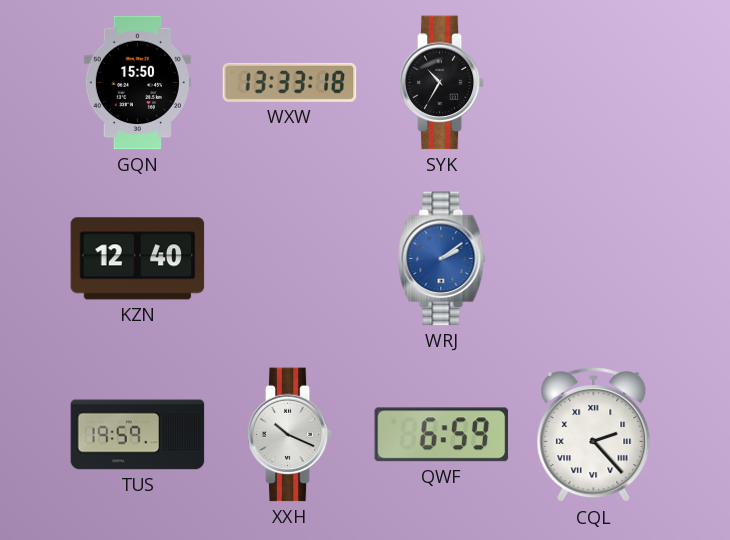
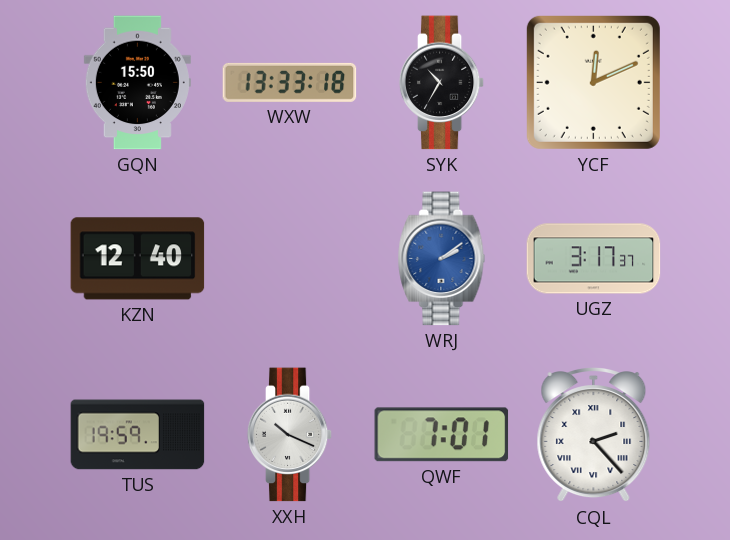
YCF: none -> 12:11 (593, 82)
UGZ: none -> 3:17 (594, 259)
QWF: 6:59 -> 7:01 (442, 435)
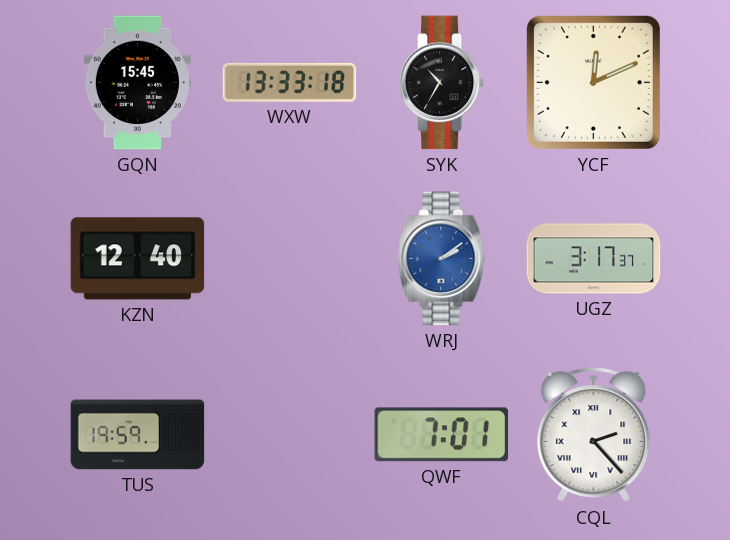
GQN: 15:50 -> 15:45 (137, 83)
XXH: 10:19 -> none (290, 435)
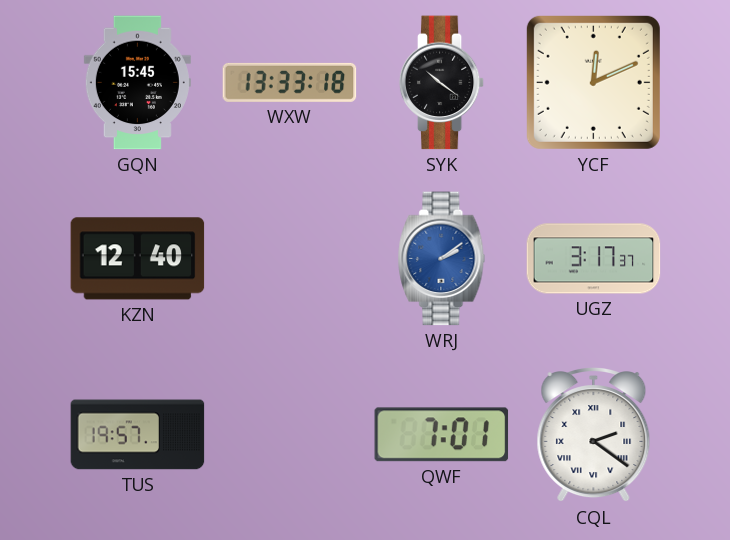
SYK: 10:35 -> 10:21 (442, 83)
TUS: 19:59 -> 19:57 (138, 435)
CQL: 2:23 -> 2:21 (594, 436)
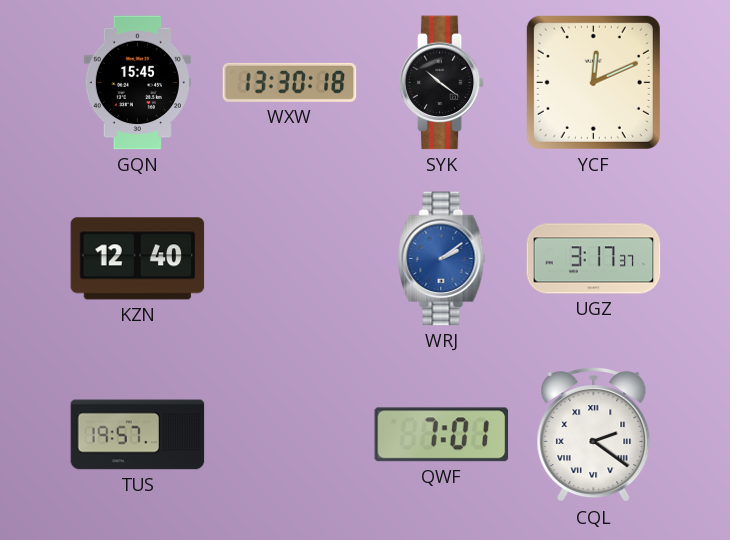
WXW: 13:33 -> 13:30 (290, 82)
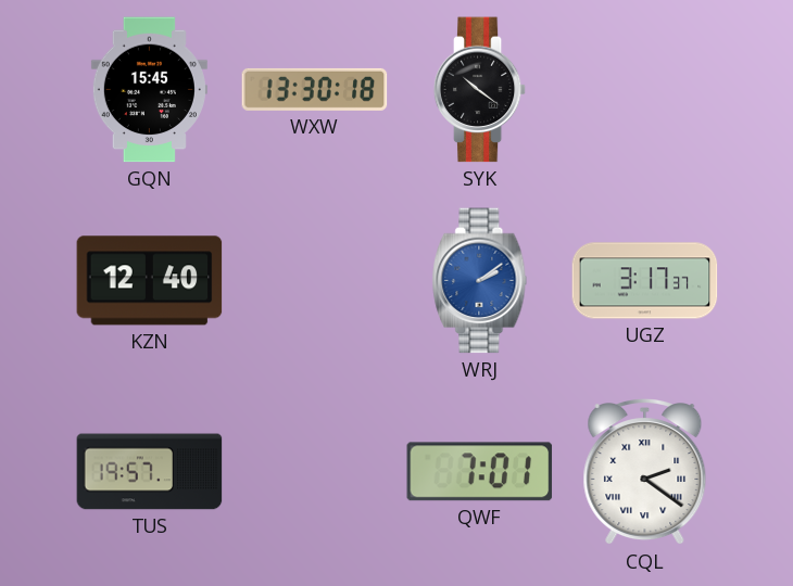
YCF: 12:11 -> none (593, 82)
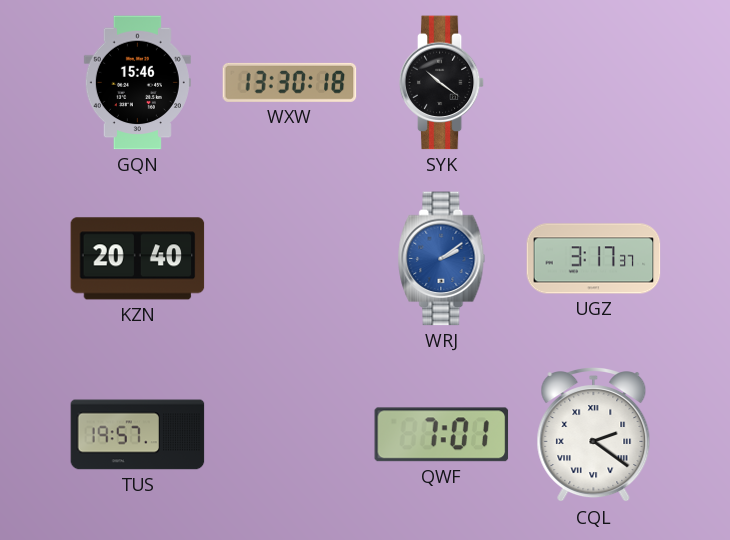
GQN: 15:45 -> 15:46 (137, 83)
KZN: 12:40 -> 20:40 (138, 259)
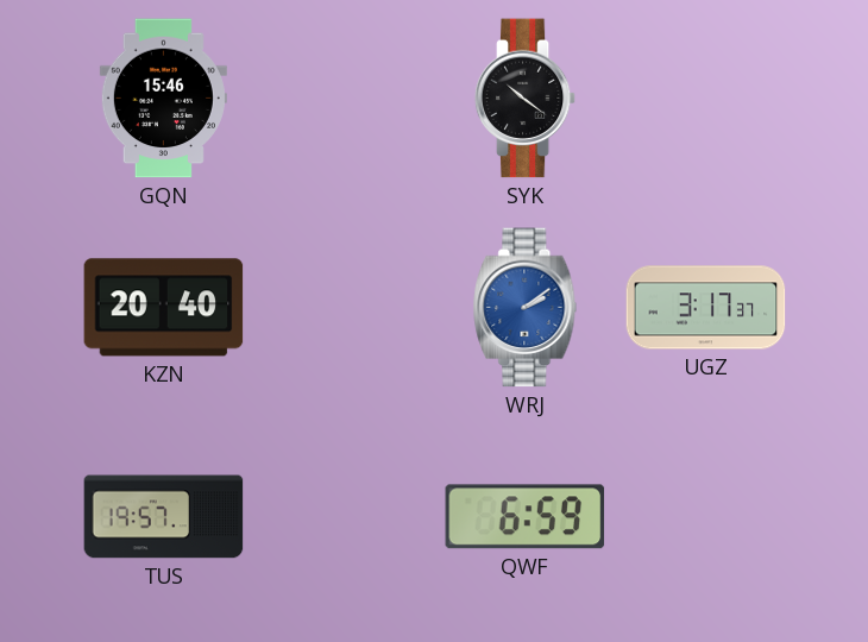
WXW: 13:30 -> none (290, 82)
QWF: 7:01 -> 6:59 (526, 517)
CQL: 2:21 -> none (594, 436)
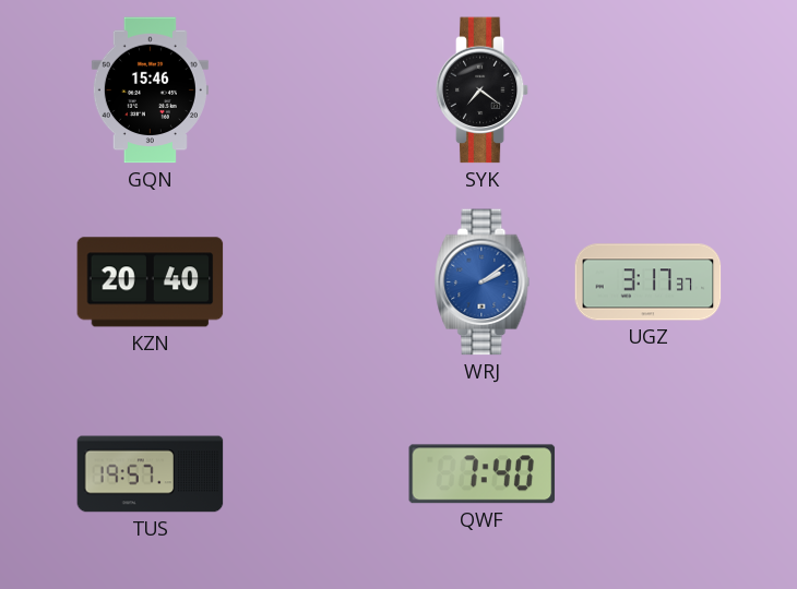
SYK: 10:21 -> 7:21 (483, 91)
QWF: 6:59 -> 7:40 (483, 474)
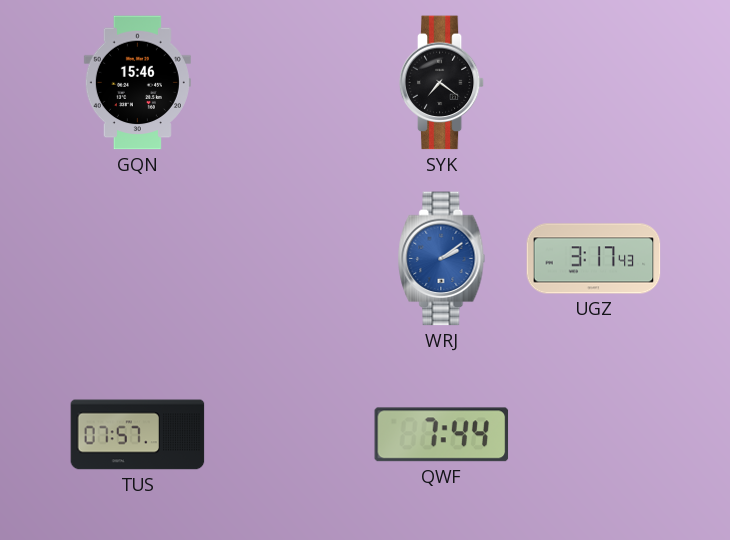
KZN: 20:40 -> none (151, 283)
UGZ: 3:17:37 -> 3:17:43 (594, 259)
TUS: 19:57 -> 07:57 (138, 435)
QWF: 7:40 -> 7:44 (442, 435)
